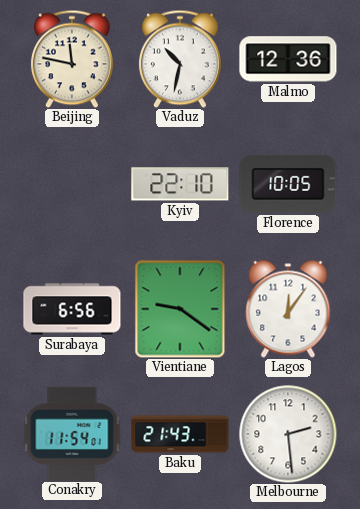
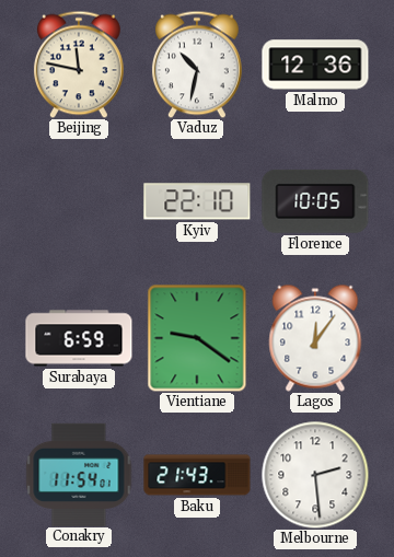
Surabaya: 6:56 -> 6:59 (79, 338)
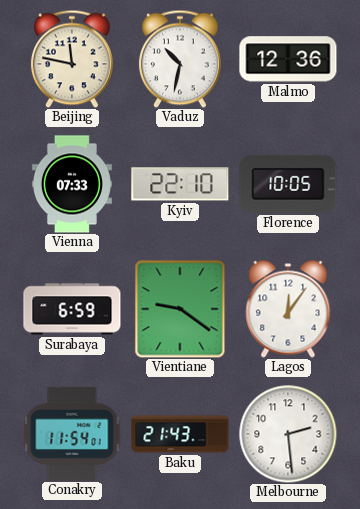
Vienna: none -> 07:33 (72, 184)
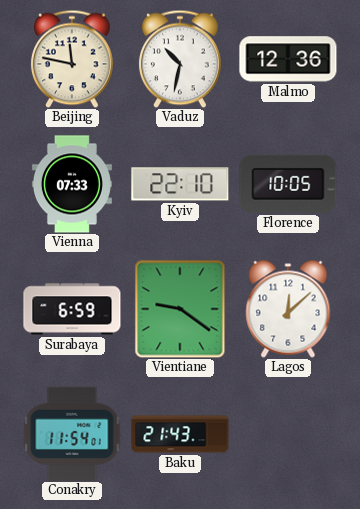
Lagos: 12:06 -> 12:08 (288, 309)
Melbourne: 2:29 -> none (288, 434)
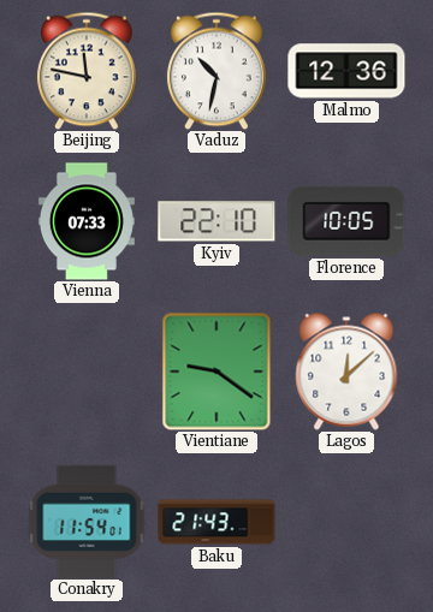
Surabaya: 6:59 -> none (72, 309)
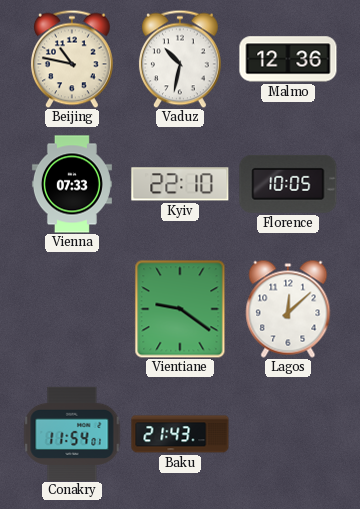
Beijing: 11:47 -> 10:47 (72, 59)
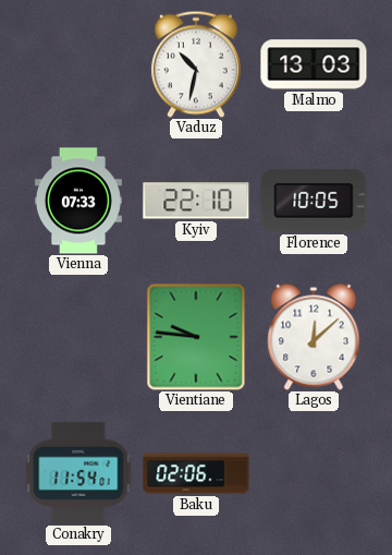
Beijing: 10:47 -> none (72, 59)
Malmo: 12:36 -> 13:03 (314, 64)
Vientiane: 9:21 -> 9:46 (196, 337)
Baku: 21:43 -> 02:06 (196, 473)
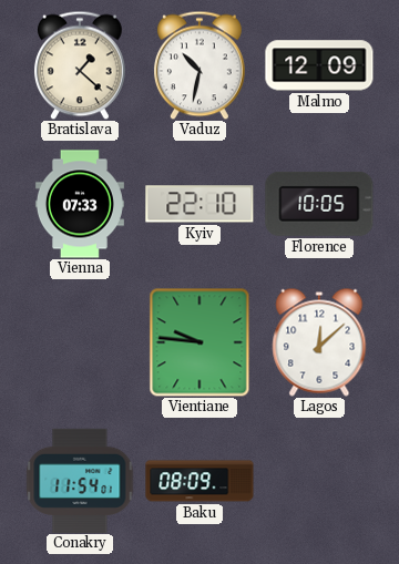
Bratislava: none -> 1:22 (80, 65)
Malmo: 13:03 -> 12:09 (319, 65)
Baku: 02:06 -> 08:09 (199, 481)
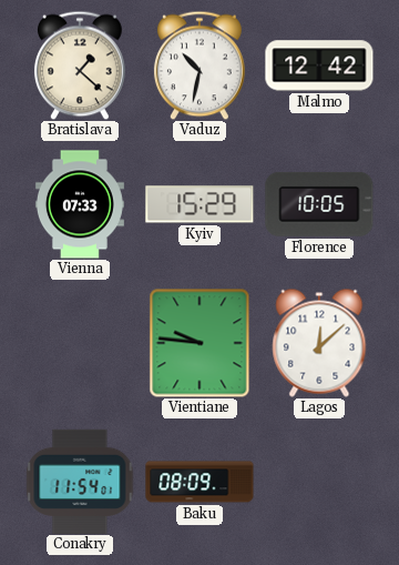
Malmo: 12:09 -> 12:42 (319, 65)
Kyiv: 22:10 -> 15:29 (199, 204)
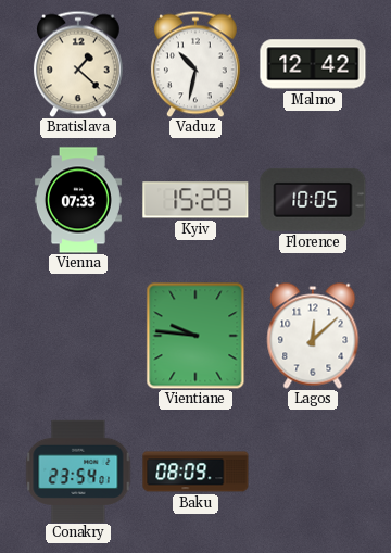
Conakry: 11:54 -> 23:54 (78, 470)
